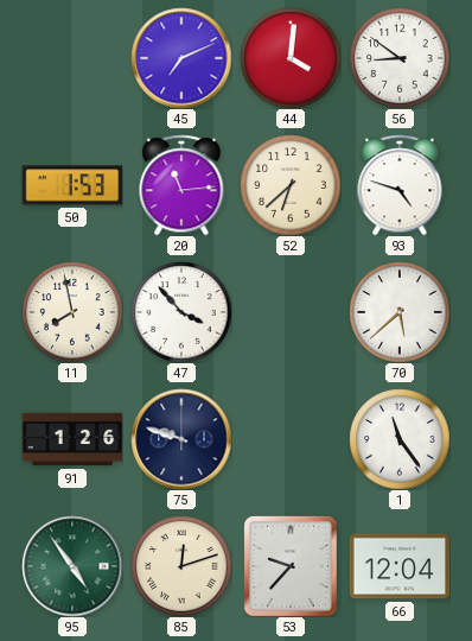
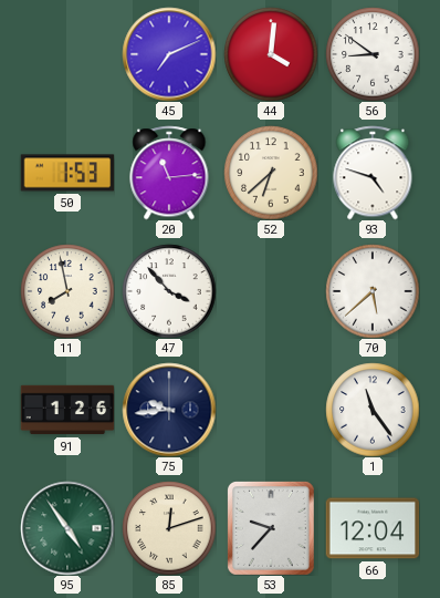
75: 9:48 -> 9:44 (169, 410)
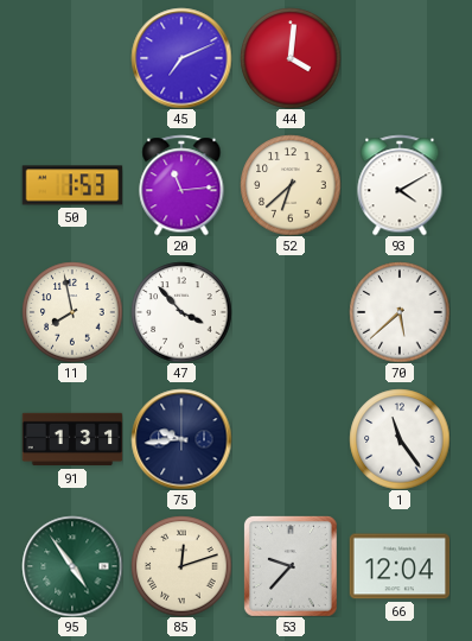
56: 8:51 -> none (373, 54)
93: 4:48 -> 4:10 (400, 185)
91: 1:26 -> 1:31 (72, 439)
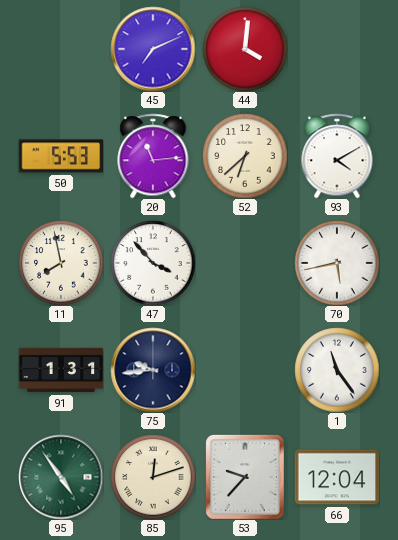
50: 1:53 -> 5:53 (61, 156)
70: 5:38 -> 5:43 (337, 263)
